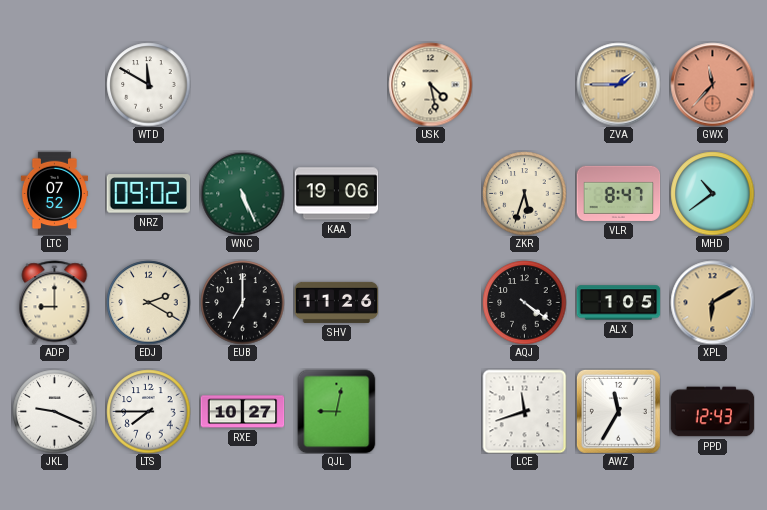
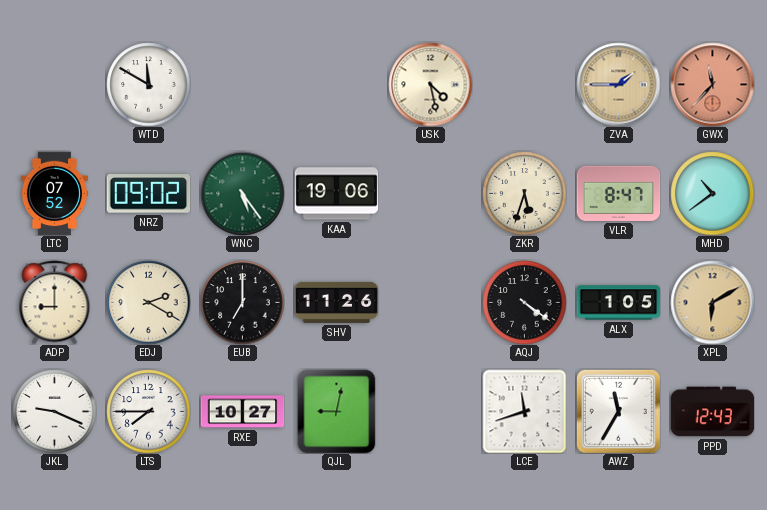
WNC: 5:26 -> 5:24 (242, 193)
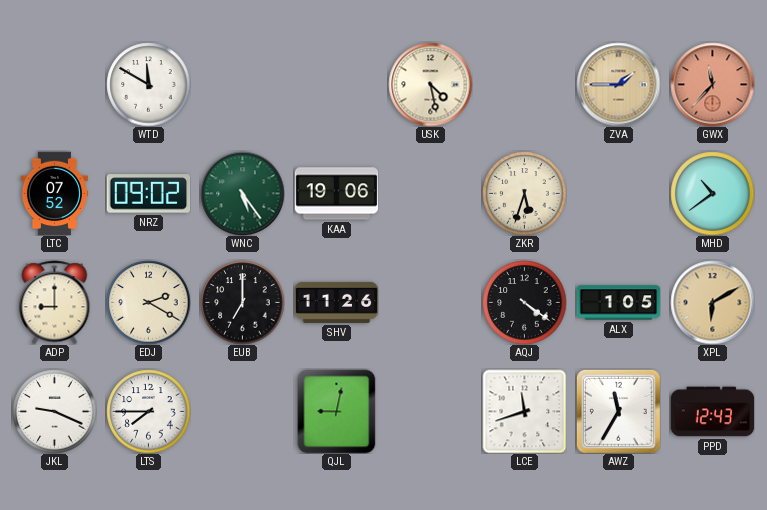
VLR: 8:47 -> none (618, 193)
RXE: 10:27 -> none (242, 412)
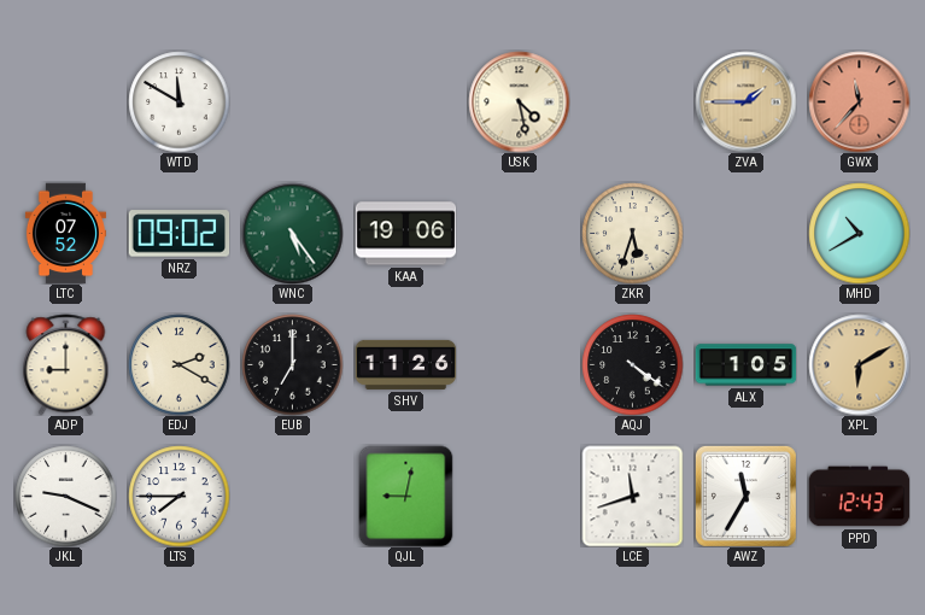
MHD: 10:39 -> 10:40 (859, 233)
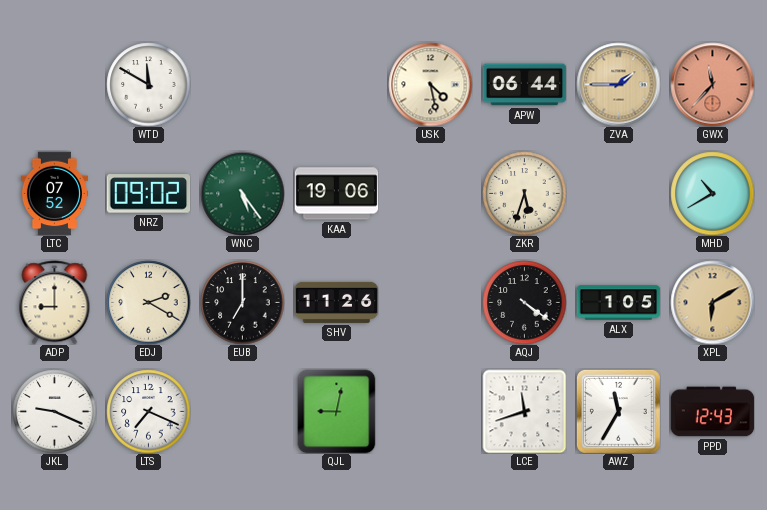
APW: none -> 06:44 (524, 85)
LTS: 7:45 -> 7:19 (148, 411)
